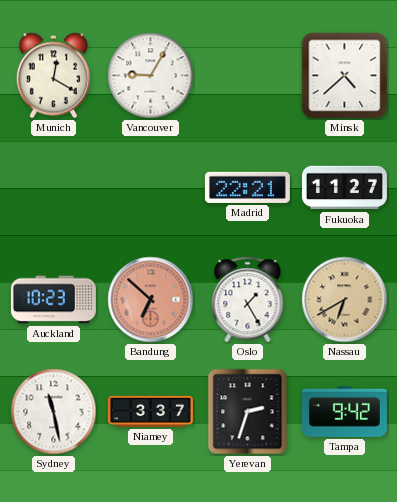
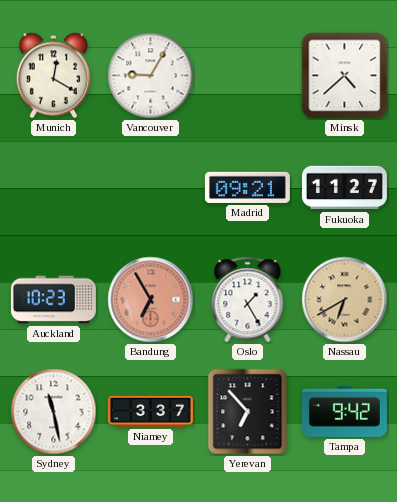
Madrid: 22:21 -> 09:21 (247, 187)
Bandung: 6:52 -> 6:55 (151, 300)
Yerevan: 2:33 -> 6:53 (248, 412)
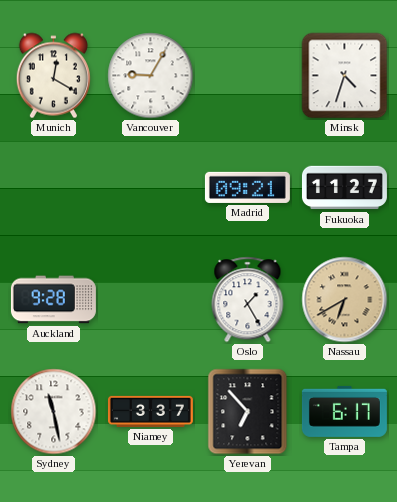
Minsk: 4:38 -> 4:33 (345, 76)
Auckland: 10:23 -> 9:28 (53, 300)
Bandung: 6:55 -> none (151, 300)
Tampa: 9:42 -> 6:17 (344, 411)
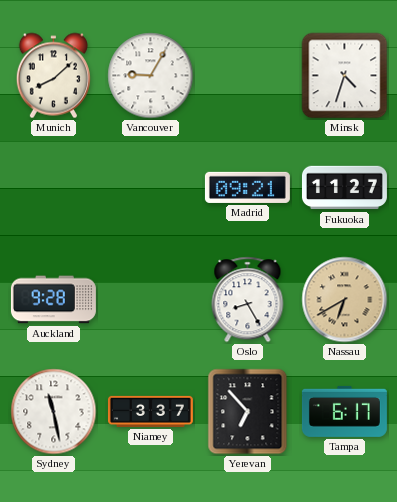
Munich: 12:20 -> 8:08 (53, 76)
Oslo: 1:25 -> 8:25 (248, 300)
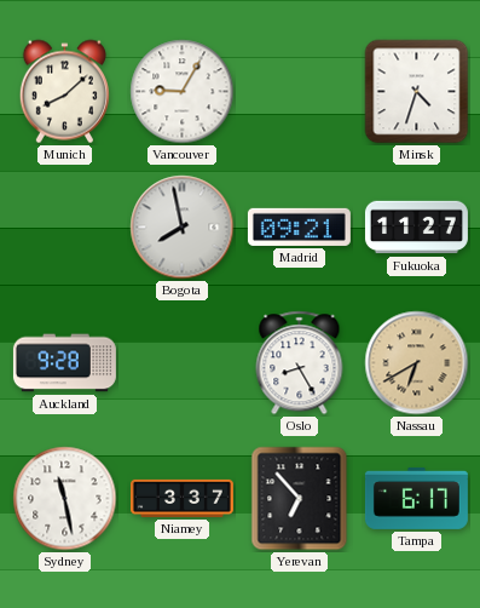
Bogota: none -> 7:58 (183, 228)
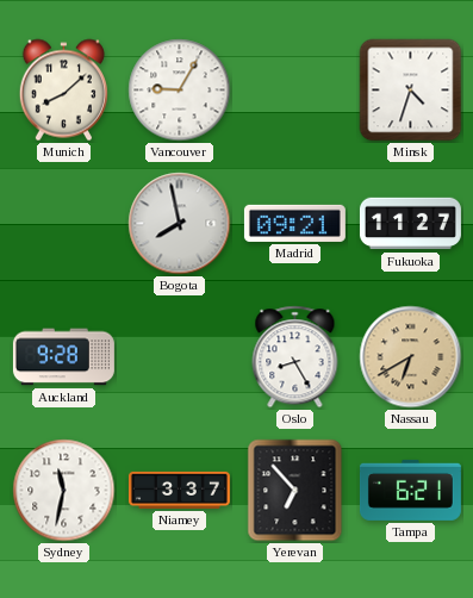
Sydney: 11:28 -> 11:32 (64, 491)
Tampa: 6:17 -> 6:21 (410, 490)
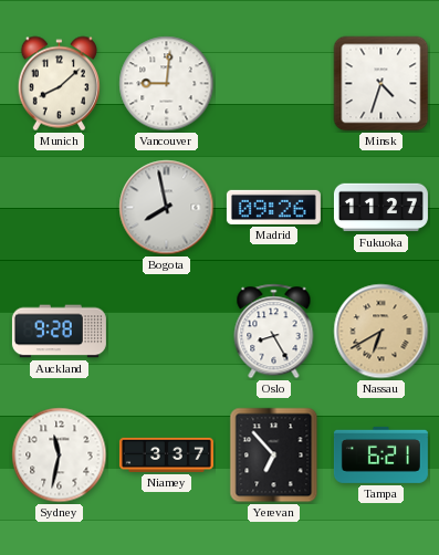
Vancouver: 9:05 -> 9:01 (167, 84)
Madrid: 09:21 -> 09:26 (273, 207)
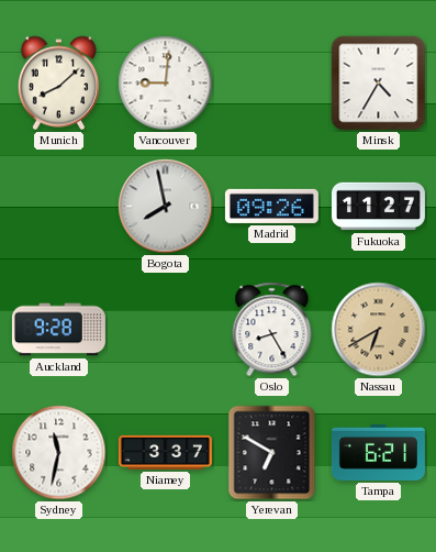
Minsk: 4:33 -> 4:35 (379, 84)
Yerevan: 6:53 -> 6:50 (272, 453)
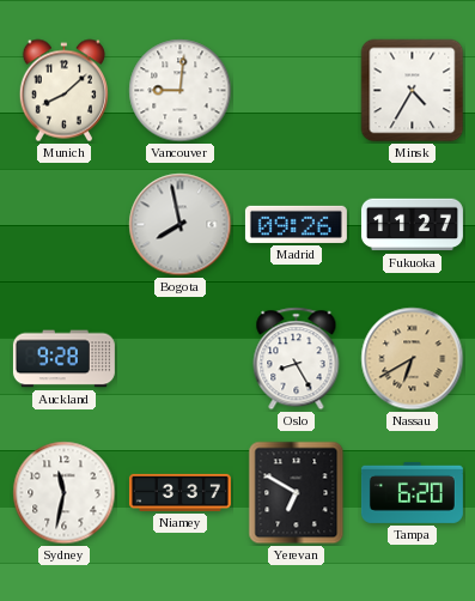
Tampa: 6:21 -> 6:20 (412, 492)
